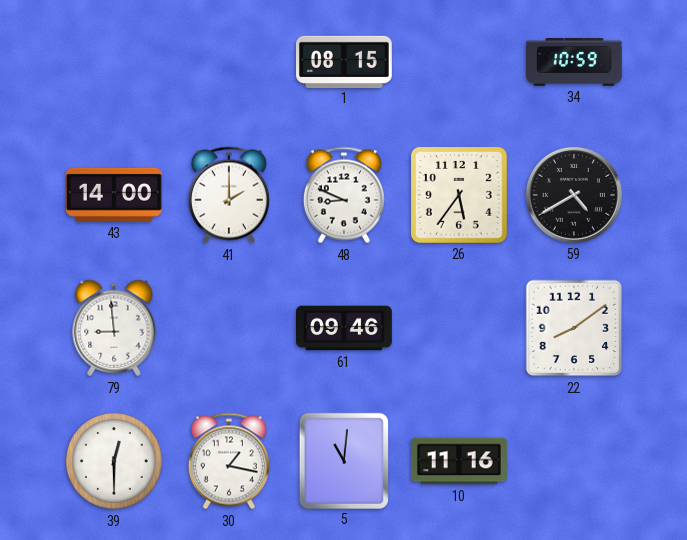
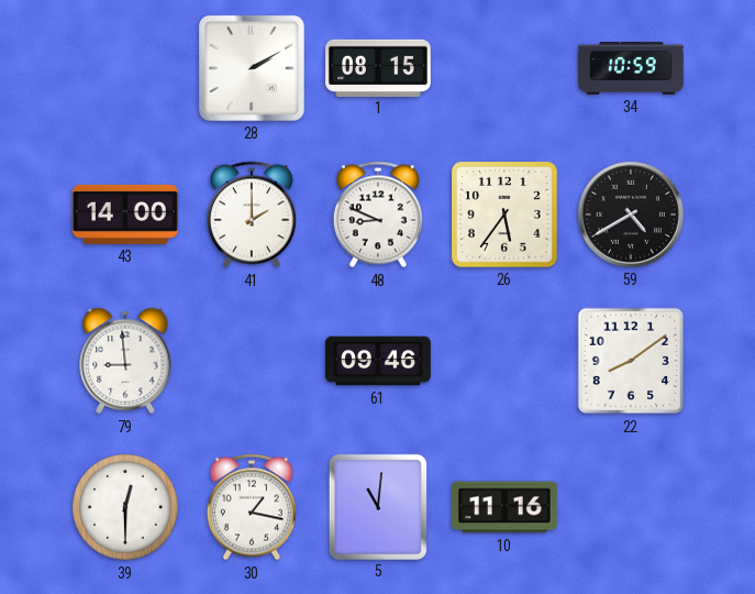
28: none -> 2:10 (252, 68)
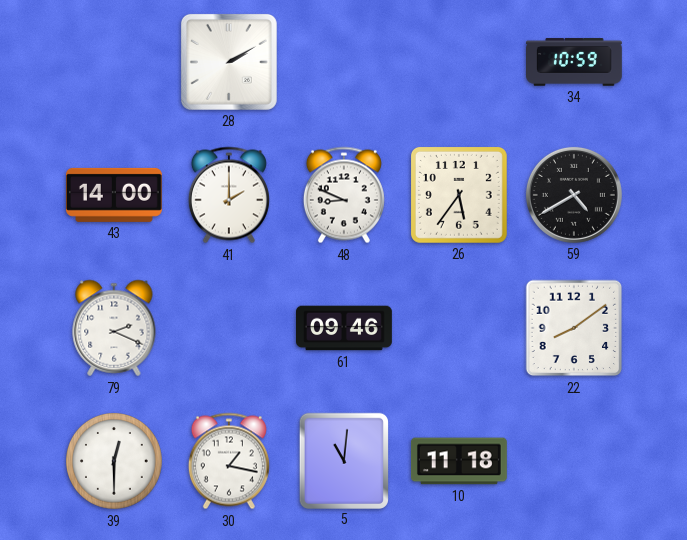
1: 08:15 -> none (379, 67)
79: 8:59 -> 2:19 (114, 328)
10: 11:16 -> 11:18 (460, 461)
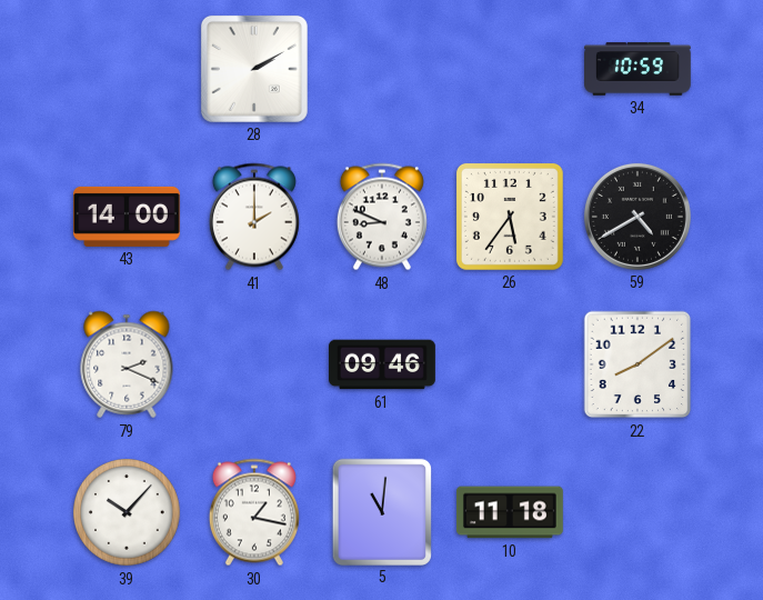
39: 12:30 -> 10:07 (128, 513)
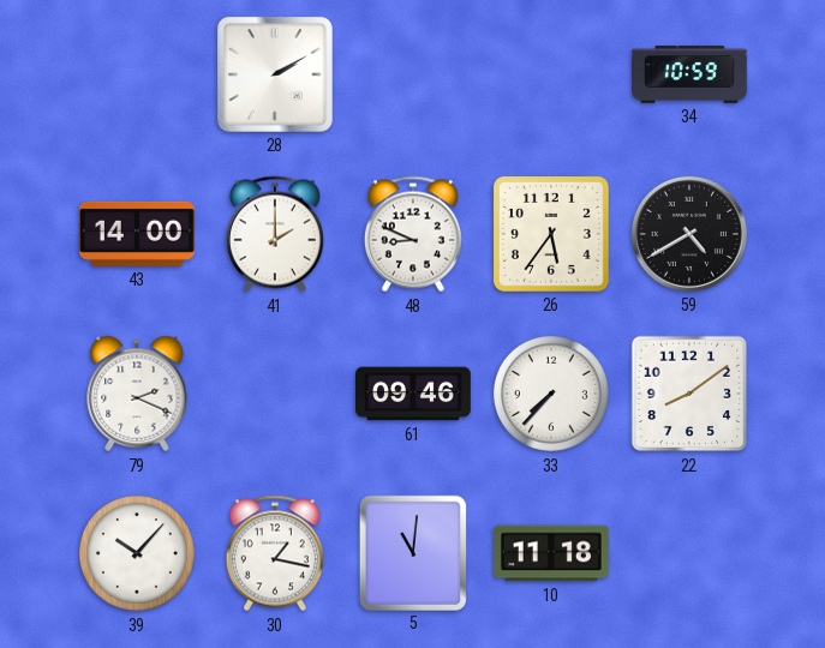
33: none -> 7:37 (552, 395)
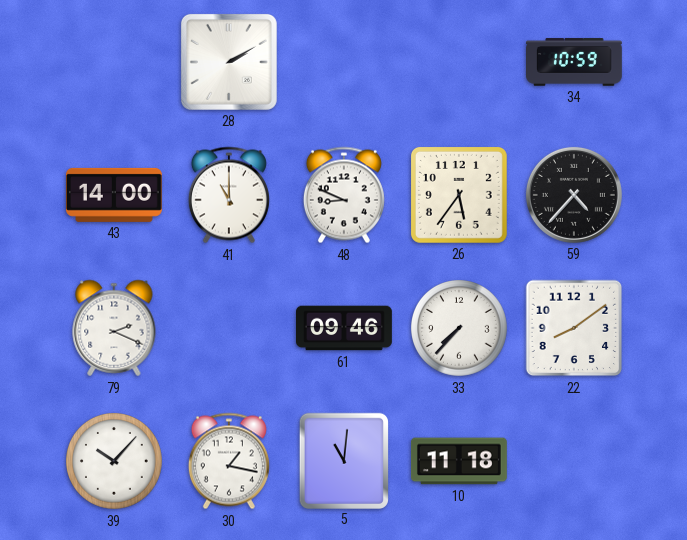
41: 2:00 -> 11:00 (229, 195)
59: 4:40 -> 4:37 (574, 195)
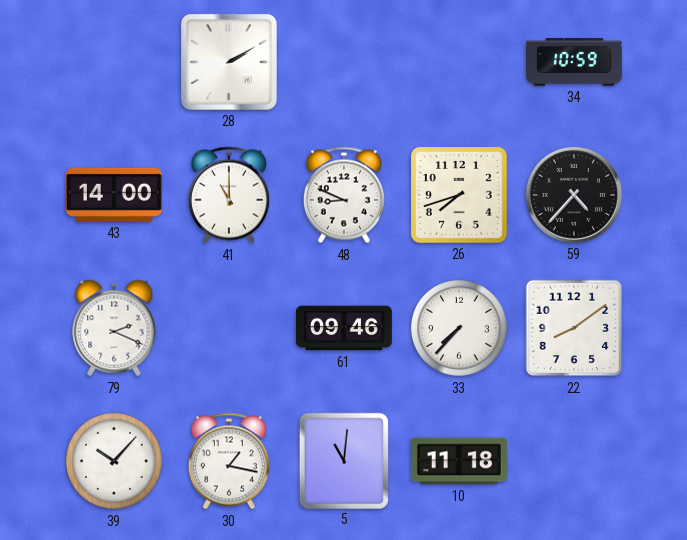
26: 5:36 -> 7:42 (459, 195)
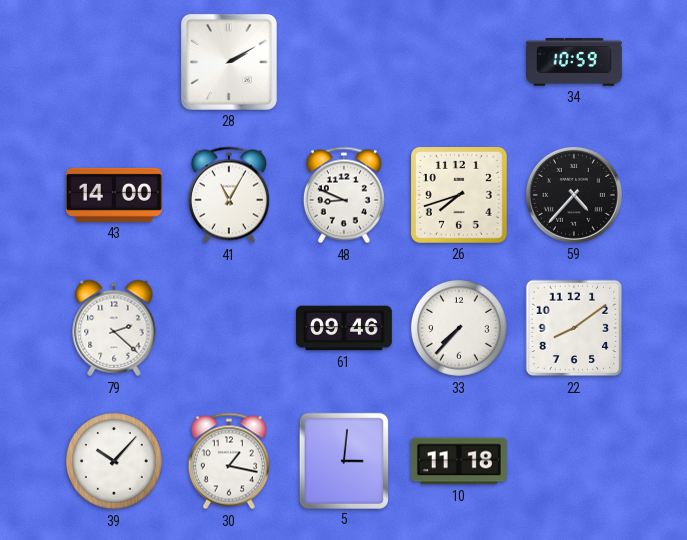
41: 11:00 -> 11:05 (229, 195)
79: 2:19 -> 2:22 (114, 328)
5: 11:01 -> 3:01 (344, 460)
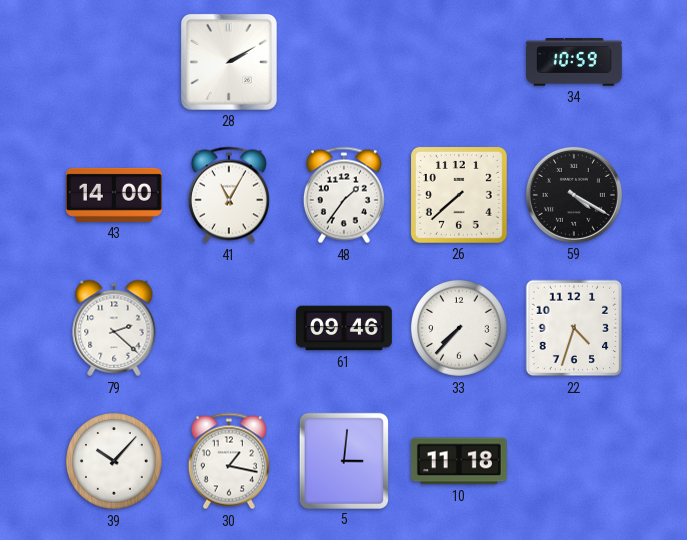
48: 8:49 -> 1:36 (344, 195)
26: 7:42 -> 7:38 (459, 195)
59: 4:37 -> 4:20 (574, 195)
22: 8:09 -> 4:33 (574, 328)
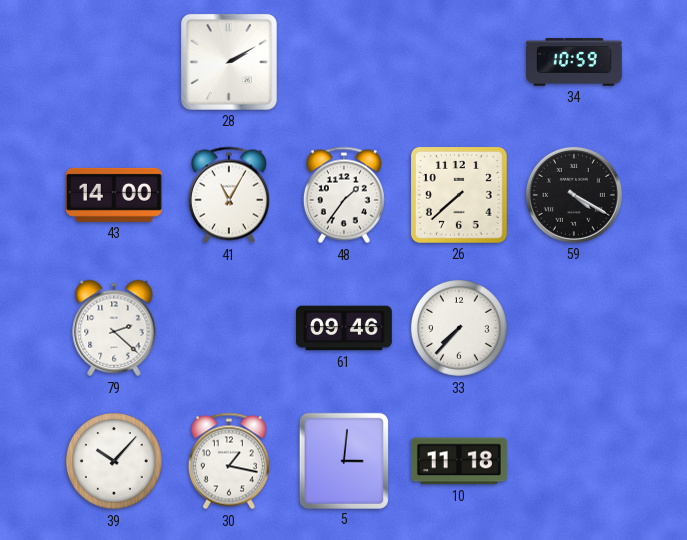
22: 4:33 -> none (574, 328)
